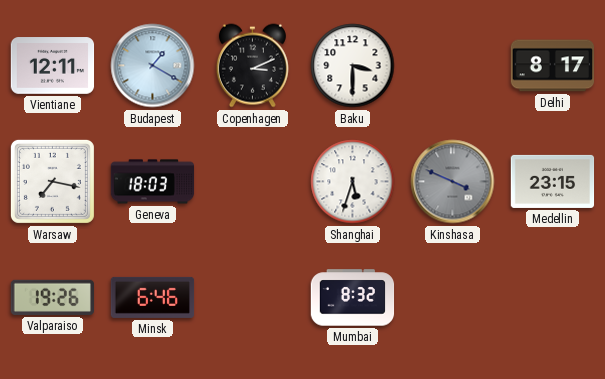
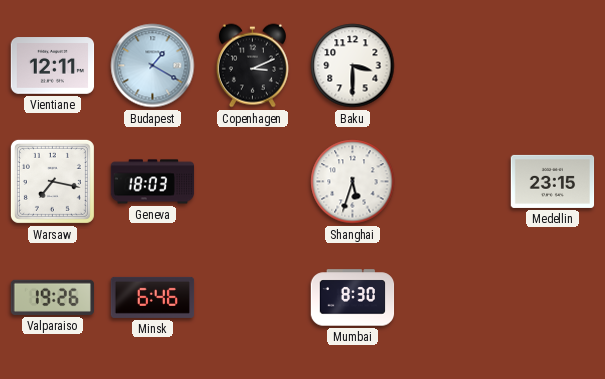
Delhi: 8:17 -> none (553, 66)
Kinshasa: 3:49 -> none (453, 182)
Mumbai: 8:32 -> 8:30 (353, 298)
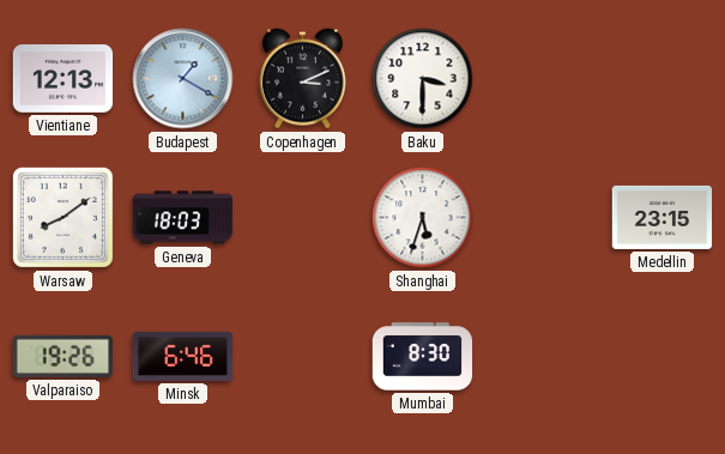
Vientiane: 12:11 -> 12:13 (64, 79)
Warsaw: 7:17 -> 8:09 (62, 217)
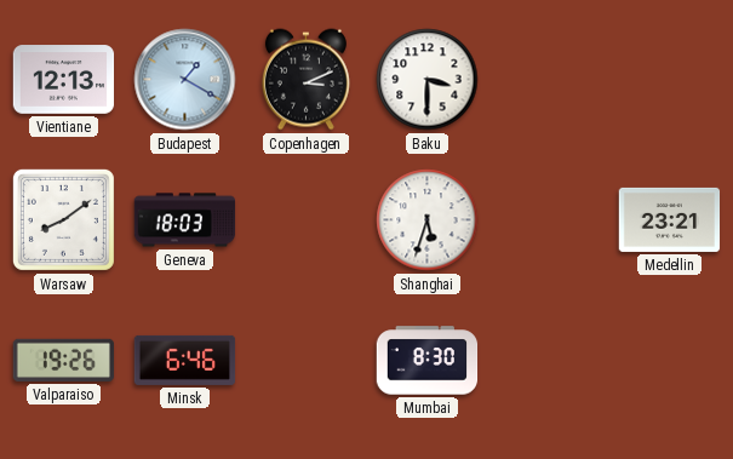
Medellin: 23:15 -> 23:21 (670, 219)
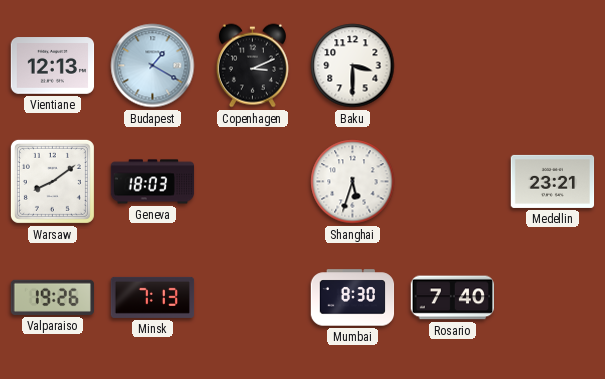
Minsk: 6:46 -> 7:13 (153, 297)
Rosario: none -> 7:40 (452, 298)
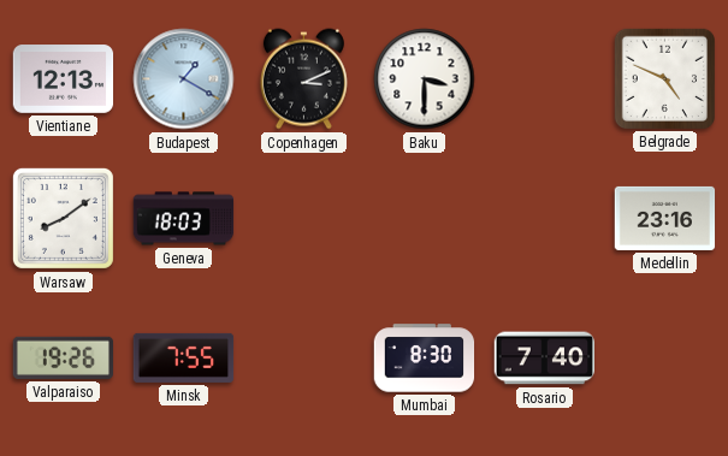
Belgrade: none -> 4:49 (664, 78)
Shanghai: 5:33 -> none (353, 182)
Medellin: 23:21 -> 23:16 (665, 218)
Minsk: 7:13 -> 7:55 (184, 357)
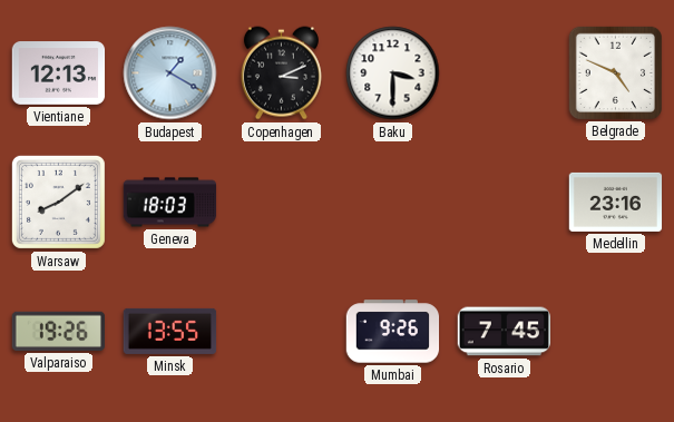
Minsk: 7:55 -> 13:55 (170, 331)
Mumbai: 8:30 -> 9:26 (393, 332)
Rosario: 7:40 -> 7:45 (504, 332)
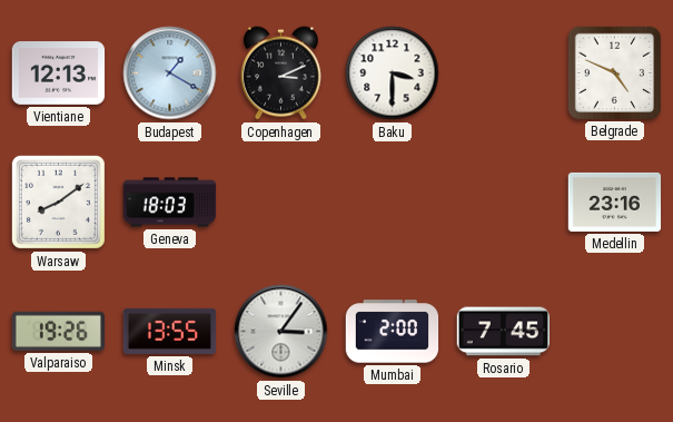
Seville: none -> 3:06 (281, 332)
Mumbai: 9:26 -> 2:00 (393, 332)
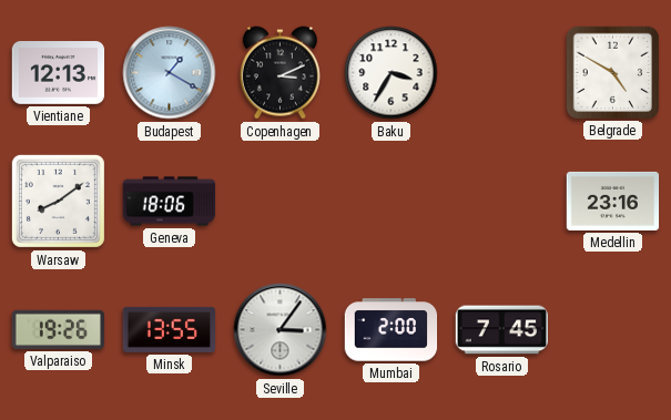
Baku: 3:30 -> 3:35 (392, 73)
Belgrade: 4:49 -> 4:50 (612, 72)
Geneva: 18:03 -> 18:06 (170, 202)
